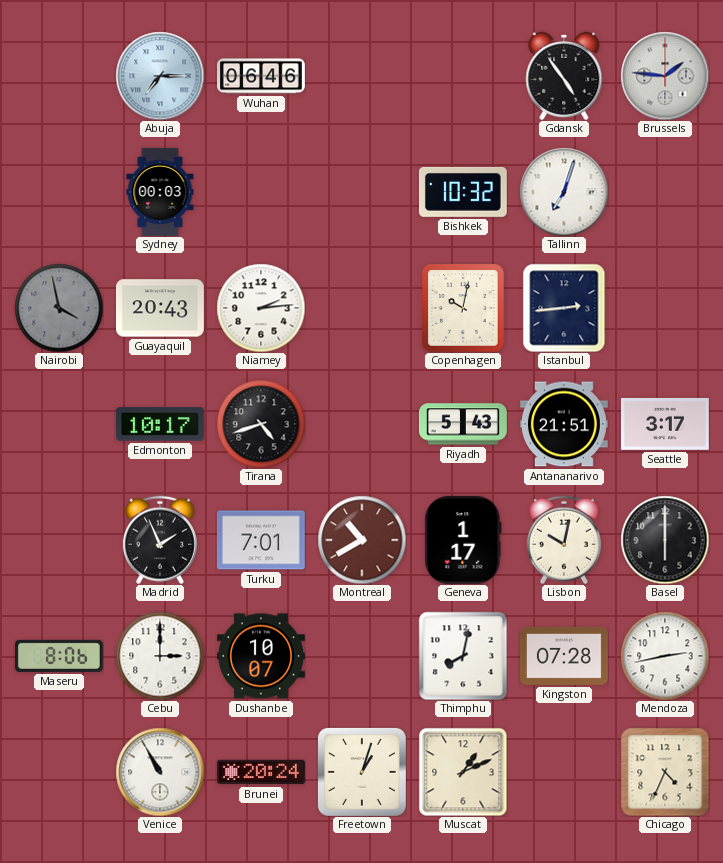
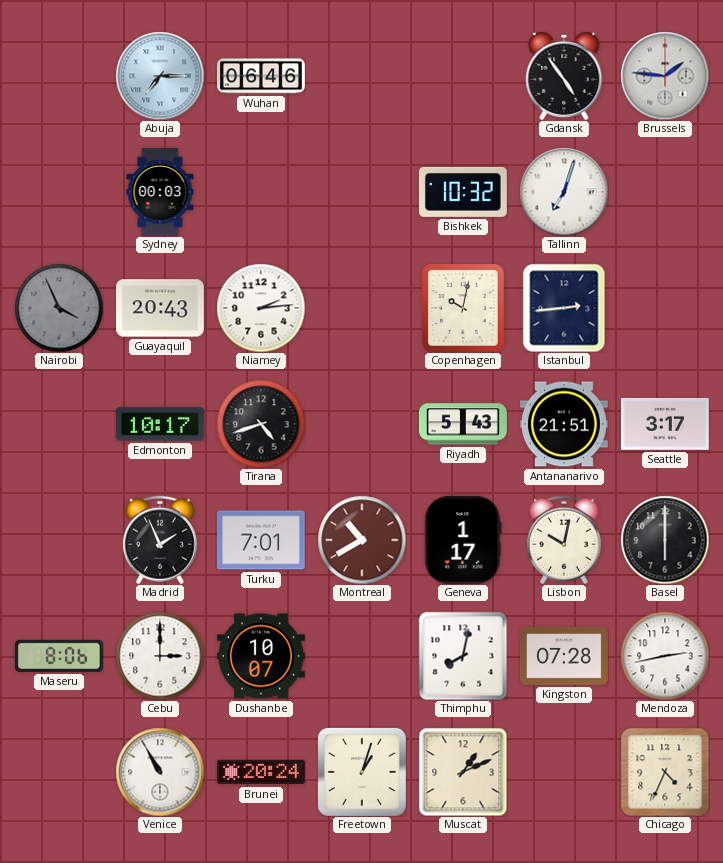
Nairobi: 3:58 -> 3:56 (59, 308)
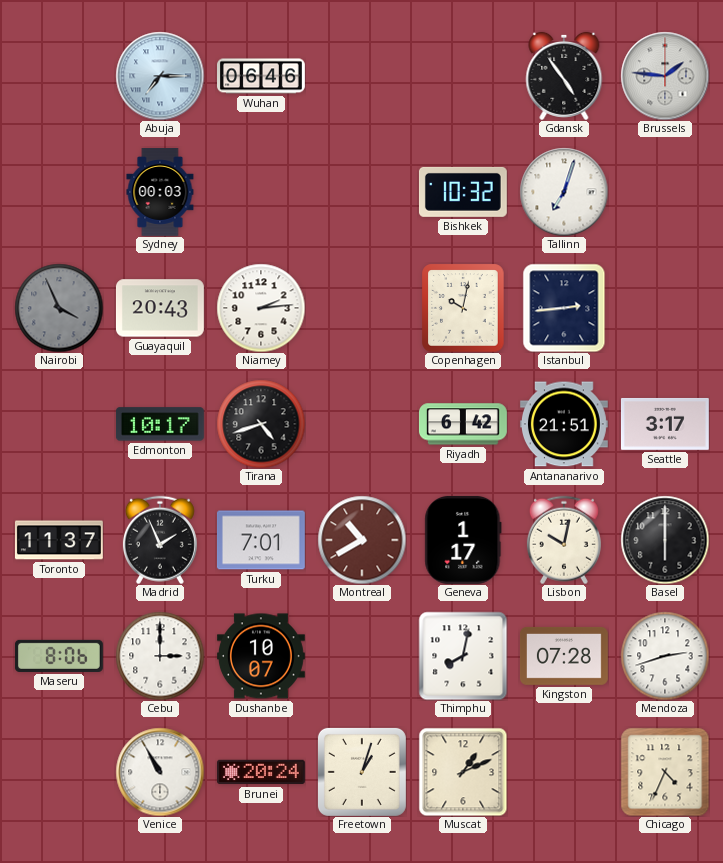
Riyadh: 5:43 -> 6:42 (463, 424)
Toronto: none -> 11:37 (59, 540)
Mendoza: 2:43 -> 2:42 (665, 656)
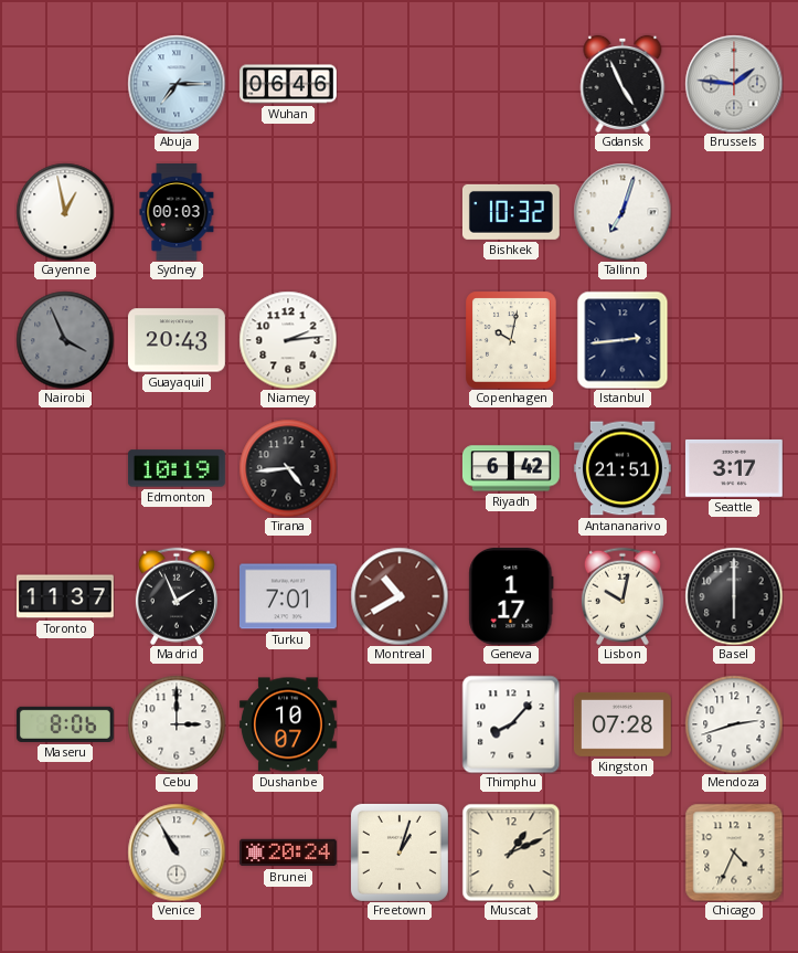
Gdansk: 4:54 -> 4:56 (623, 84)
Cayenne: none -> 12:58 (65, 212)
Edmonton: 10:17 -> 10:19 (177, 468)
Tirana: 4:42 -> 4:44 (288, 468)
Thimphu: 8:02 -> 8:07 (511, 724)
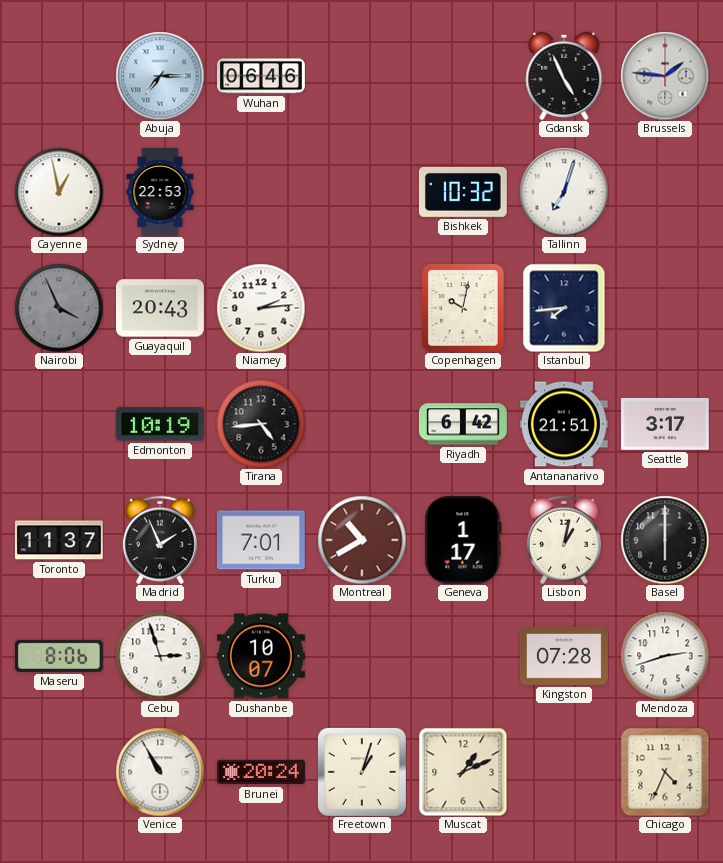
Sydney: 00:03 -> 22:53 (160, 193)
Istanbul: 2:44 -> 7:44 (564, 308)
Lisbon: 10:02 -> 1:02 (564, 540)
Cebu: 3:00 -> 2:57 (160, 656)
Thimphu: 8:07 -> none (511, 724)
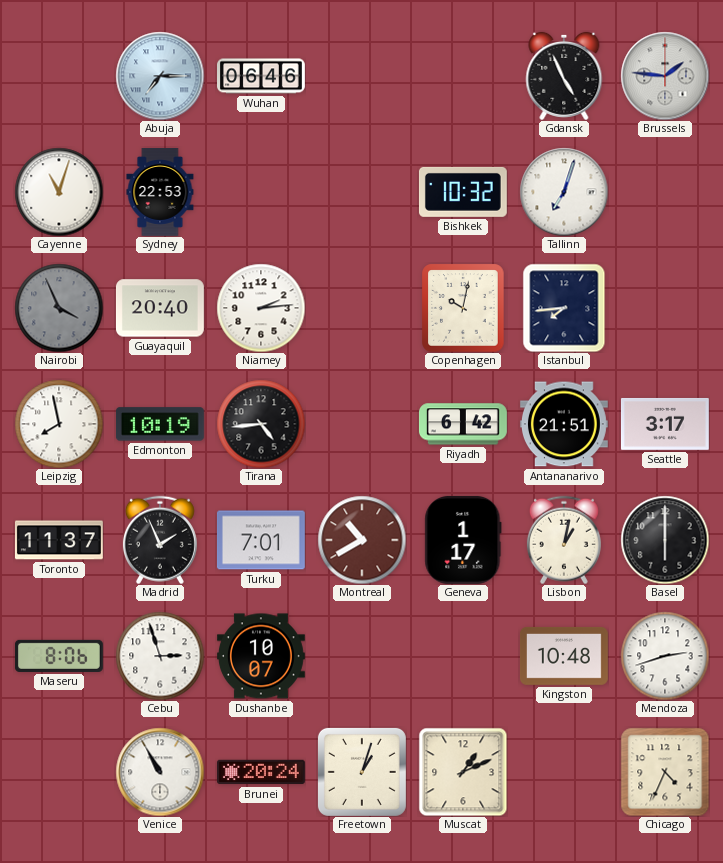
Cayenne: 12:58 -> 11:03 (59, 192)
Guayaquil: 20:43 -> 20:40 (160, 308)
Leipzig: none -> 7:58 (59, 424)
Kingston: 07:28 -> 10:48 (564, 656)
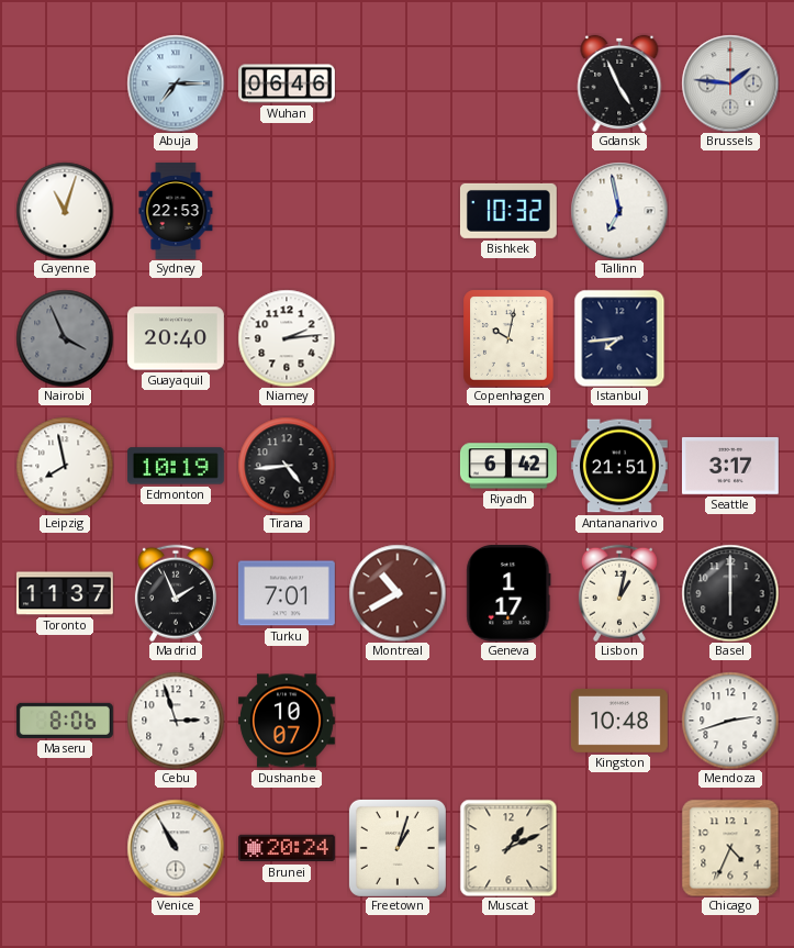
Tallinn: 7:03 -> 6:58 (619, 211)
